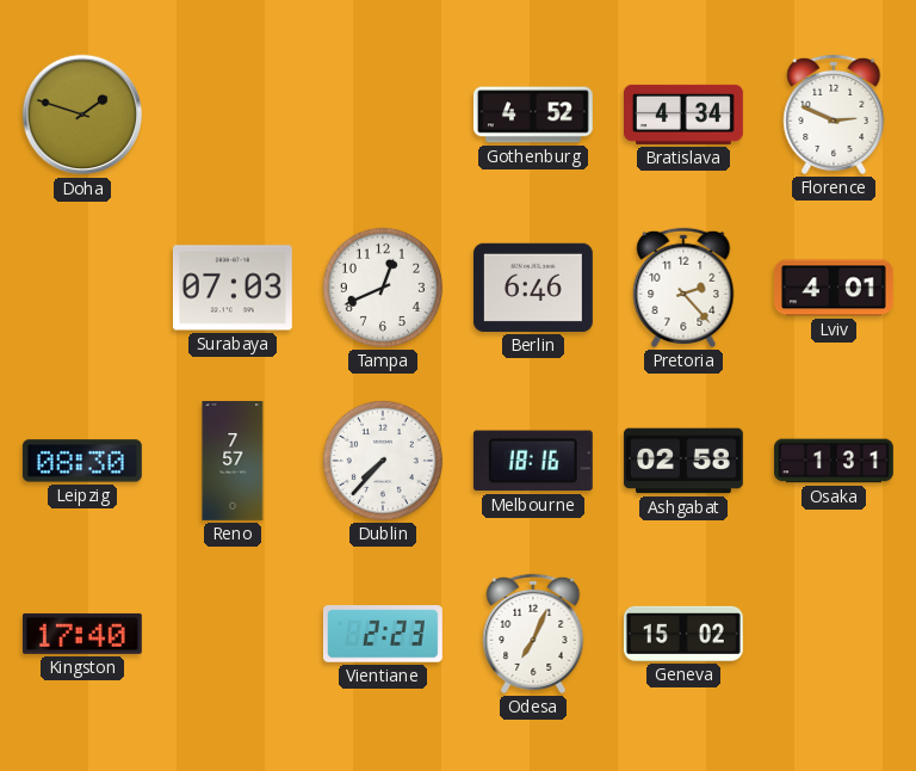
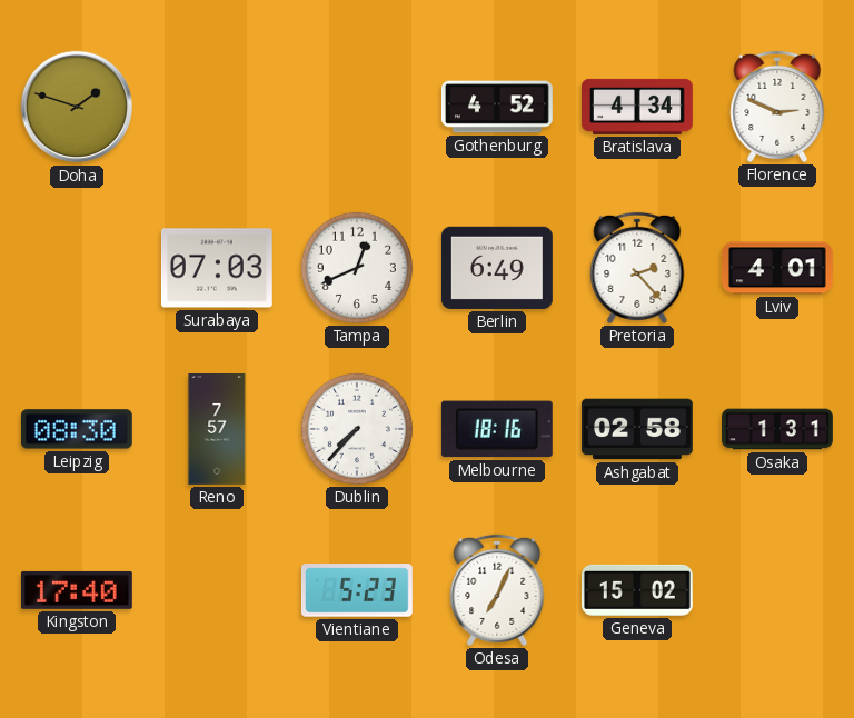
Berlin: 6:46 -> 6:49 (497, 268)
Vientiane: 2:23 -> 5:23 (357, 590)
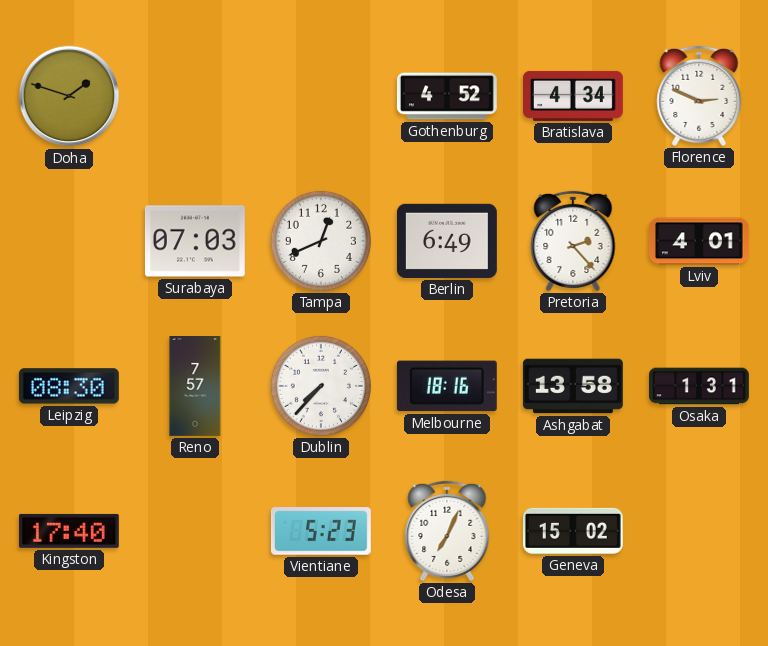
Ashgabat: 02:58 -> 13:58 (573, 386)
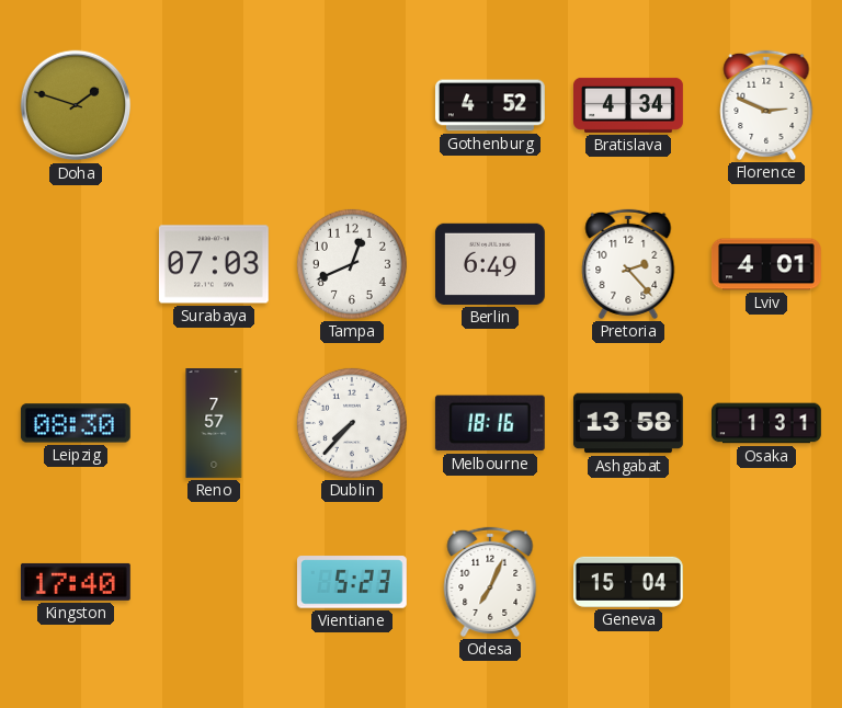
Geneva: 15:02 -> 15:04 (628, 582)
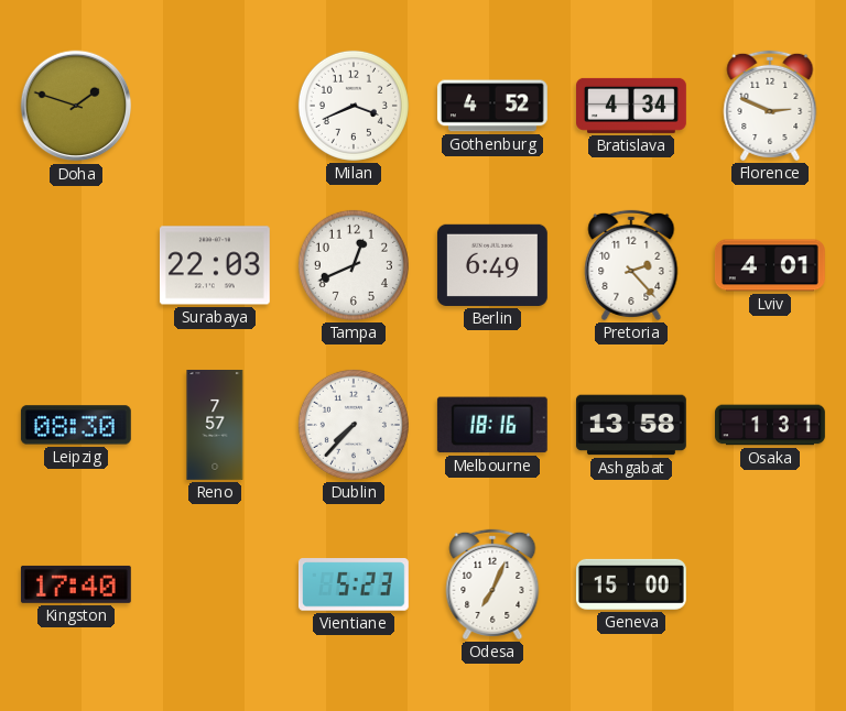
Milan: none -> 3:41 (354, 106)
Surabaya: 07:03 -> 22:03 (215, 265)
Geneva: 15:04 -> 15:00 (631, 584)
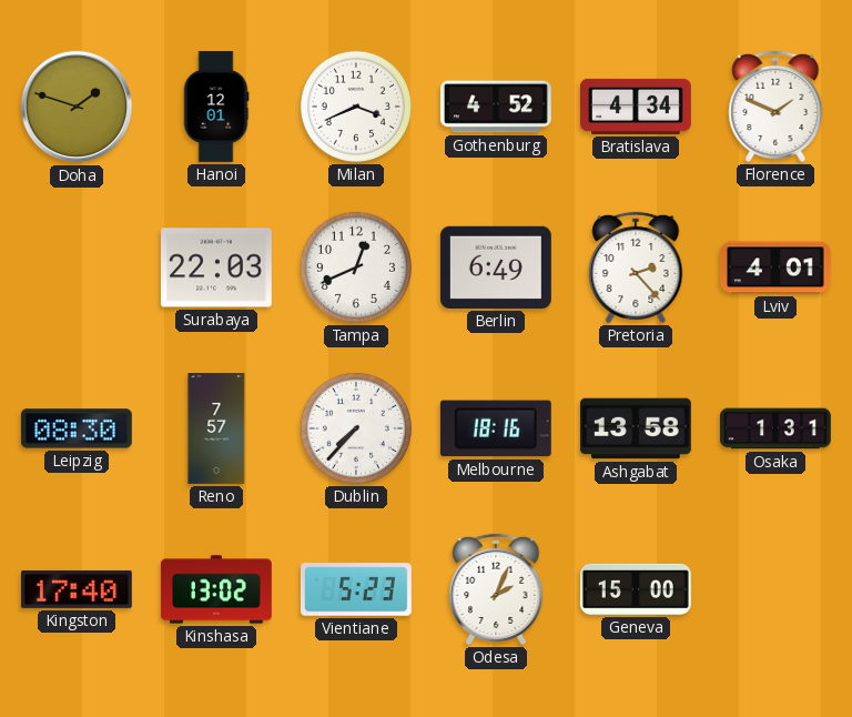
Hanoi: none -> 12:01 (216, 108)
Florence: 2:49 -> 1:49 (775, 107)
Kinshasa: none -> 13:02 (216, 589)
Odesa: 7:04 -> 2:04 (496, 589)
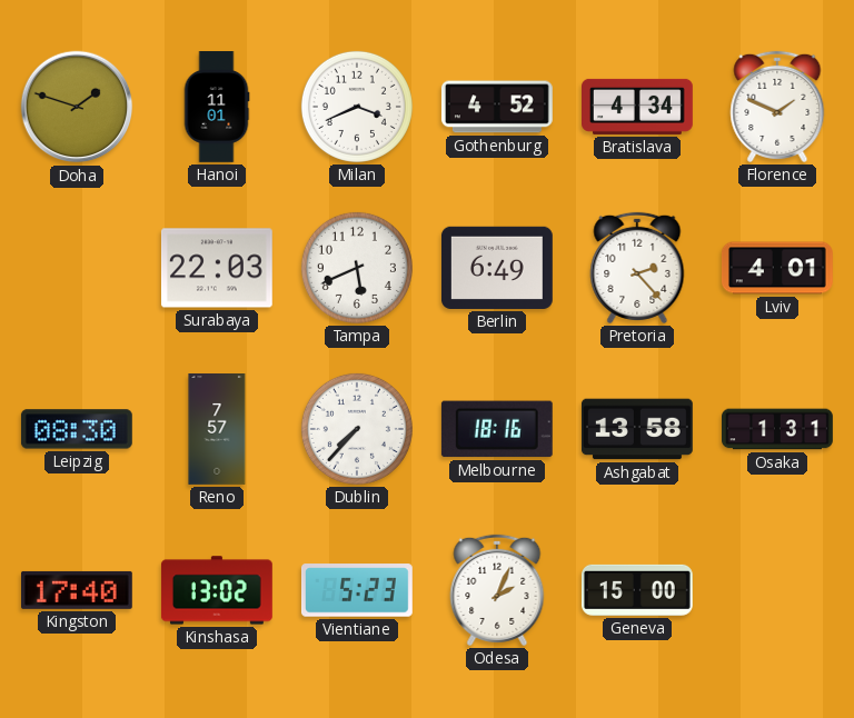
Hanoi: 12:01 -> 11:01 (217, 108)
Tampa: 12:41 -> 5:41 (357, 268)
